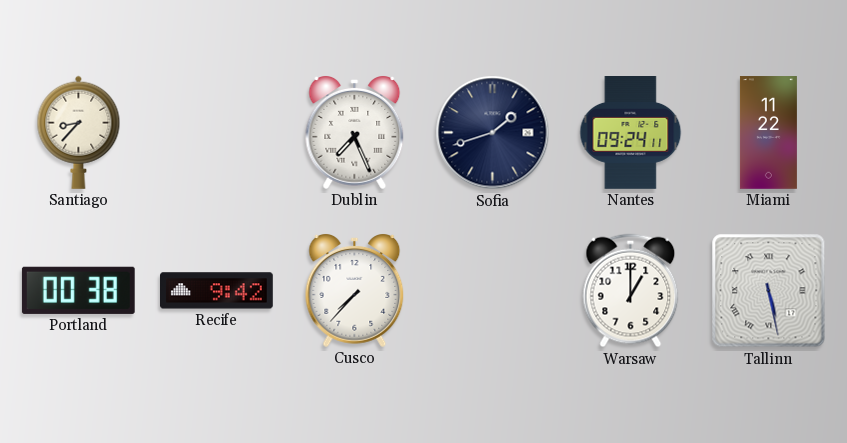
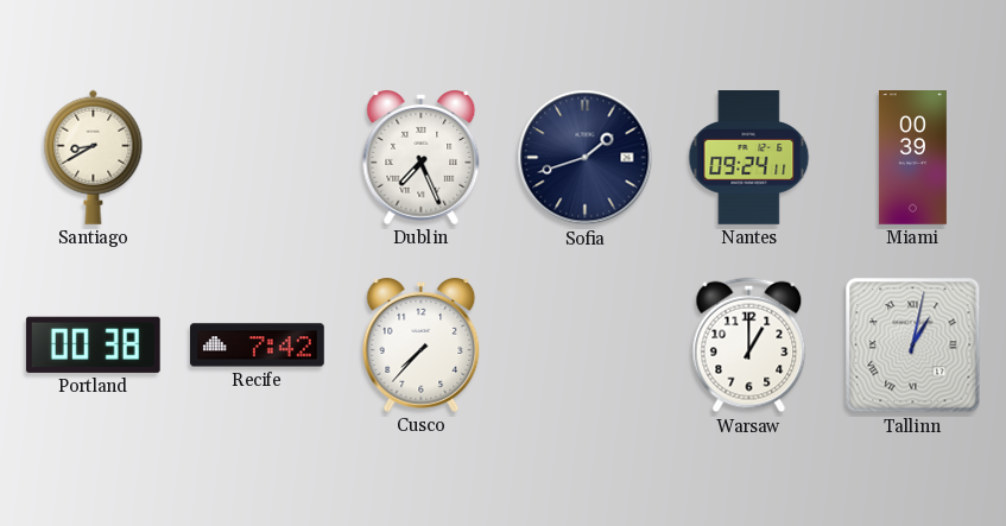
Santiago: 8:37 -> 8:40 (94, 157)
Miami: 11:22 -> 00:39 (912, 158)
Recife: 9:42 -> 7:42 (258, 346)
Tallinn: 5:28 -> 1:02 (913, 346)
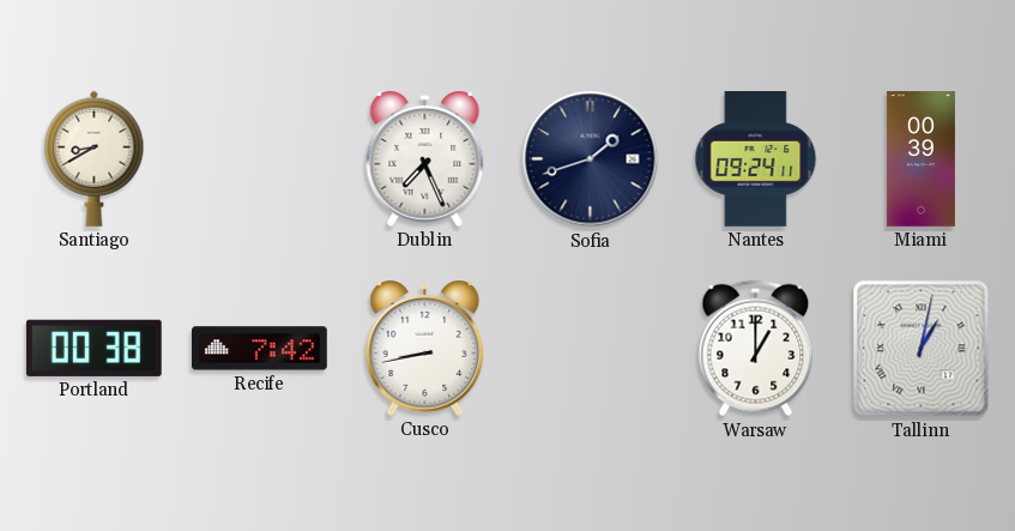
Cusco: 7:37 -> 8:43 (425, 349)
